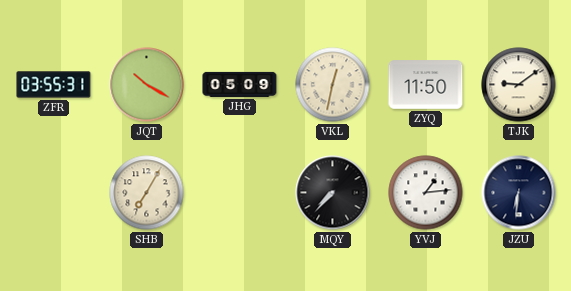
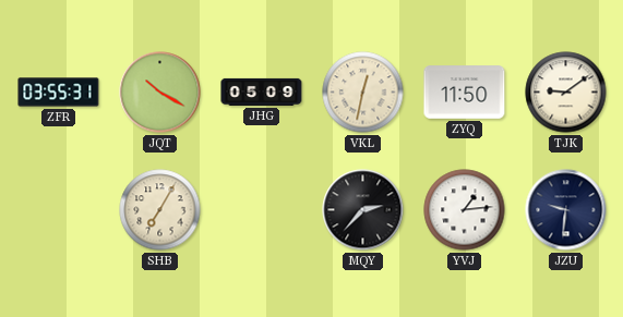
MQY: 7:37 -> 2:37 (363, 210)
JZU: 6:31 -> 9:31 (566, 210)
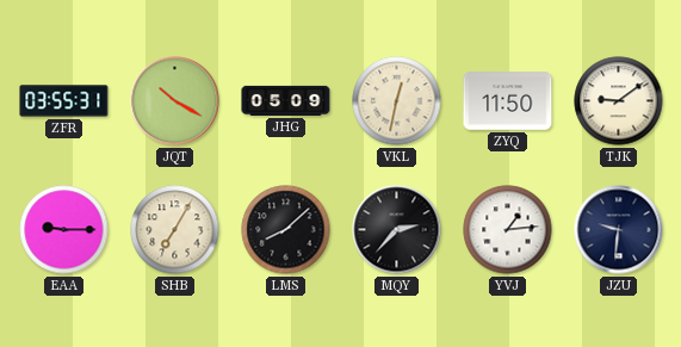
EAA: none -> 9:15 (64, 230)
LMS: none -> 8:08 (286, 230)
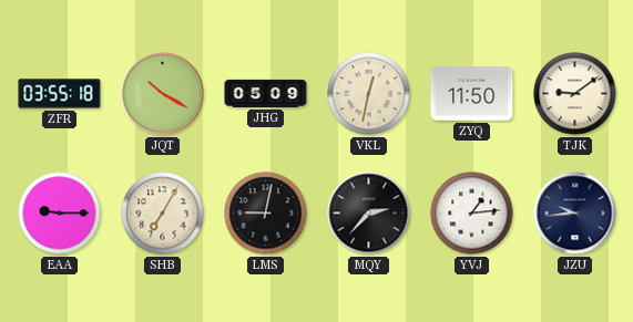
ZFR: 03:55:31 -> 03:55:18 (60, 94)
LMS: 8:08 -> 9:02 (266, 214)
JZU: 9:31 -> 9:44 (575, 214)
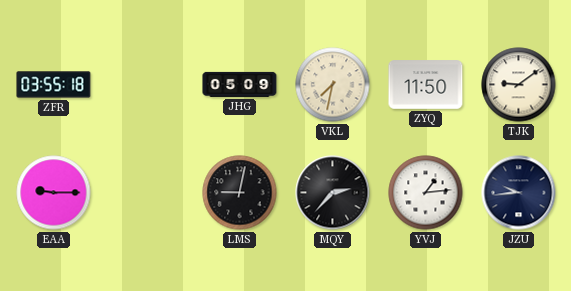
JQT: 10:20 -> none (163, 94)
VKL: 12:32 -> 7:32 (333, 85)
SHB: 7:05 -> none (163, 214)
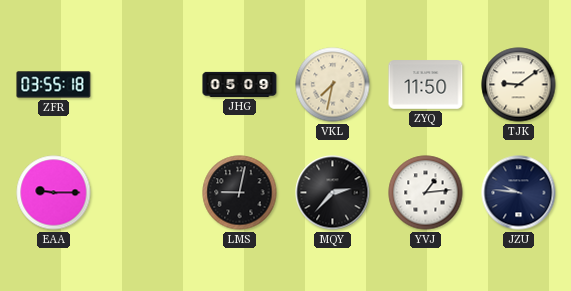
JZU: 9:44 -> 9:46 (519, 193)
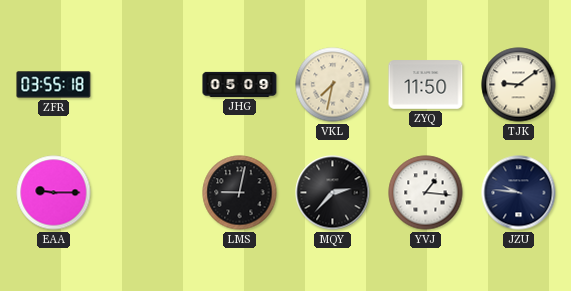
YVJ: 1:14 -> 1:16 (426, 193)
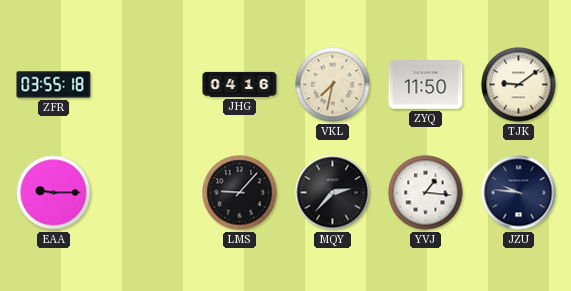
JHG: 05:09 -> 04:16 (240, 84)
LMS: 9:02 -> 9:07 (240, 193)
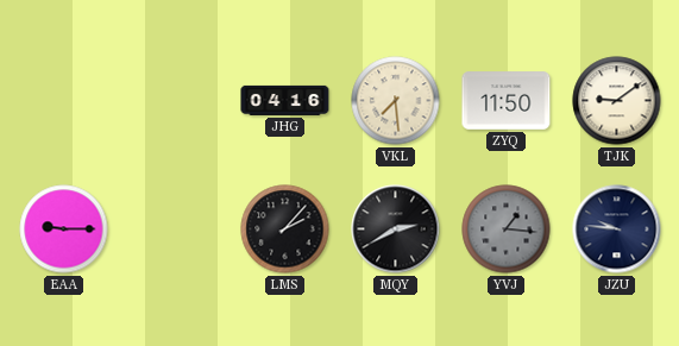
ZFR: 03:55 -> none (54, 85)
VKL: 7:32 -> 7:29 (396, 101)
LMS: 9:07 -> 2:07 (285, 229)
MQY: 2:37 -> 2:40 (396, 229)
YVJ dial: white -> grey (507, 229)
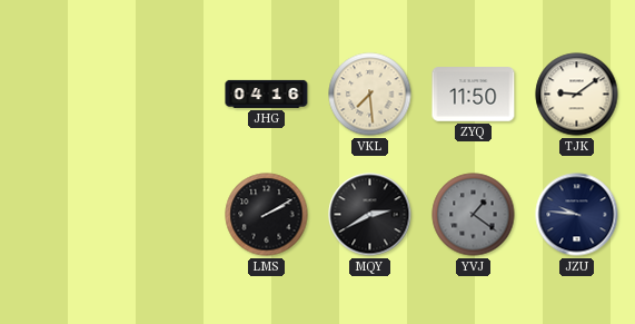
EAA: 9:15 -> none (64, 229)
LMS: 2:07 -> 2:10 (267, 215)
YVJ: 1:16 -> 1:21 (474, 215)
